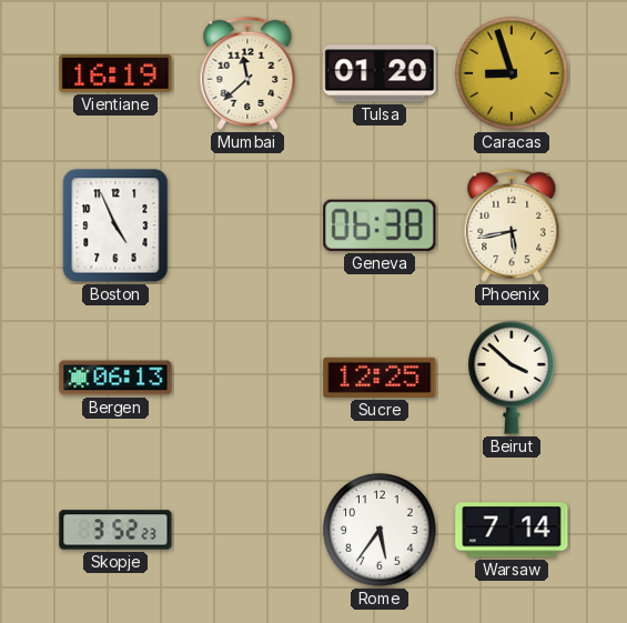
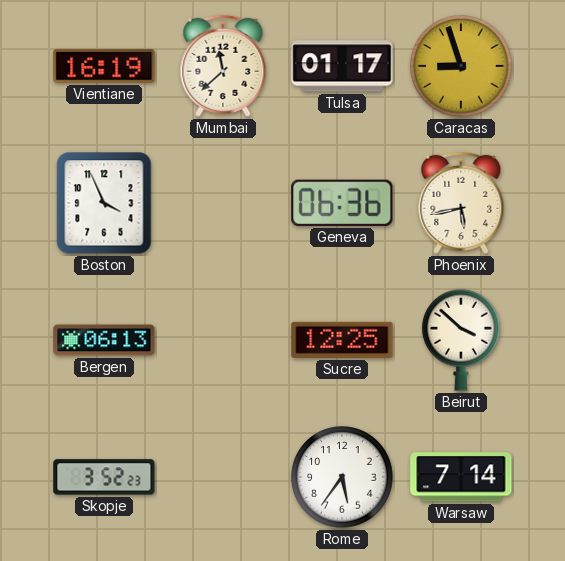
Tulsa: 01:20 -> 01:17 (342, 66)
Boston: 4:56 -> 3:56 (104, 203)
Geneva: 06:38 -> 06:36 (342, 203)
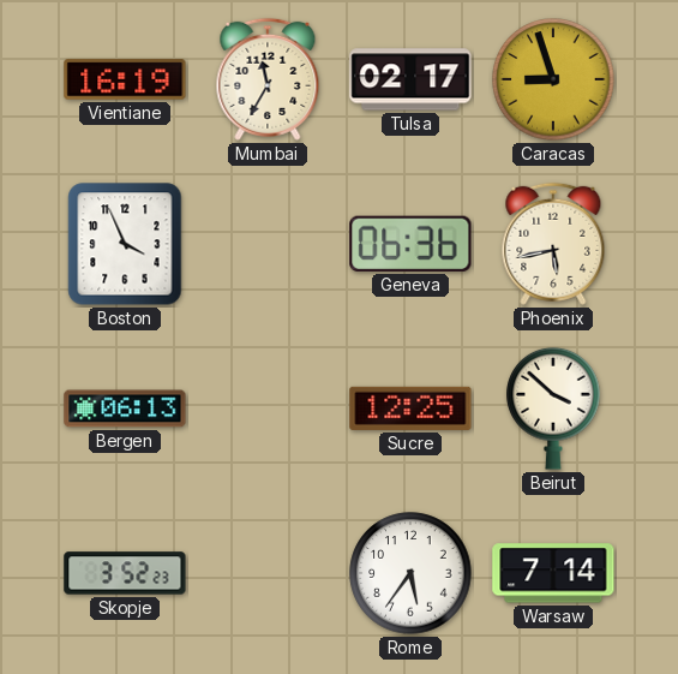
Mumbai: 11:38 -> 11:35 (268, 79)
Tulsa: 01:17 -> 02:17 (410, 79)
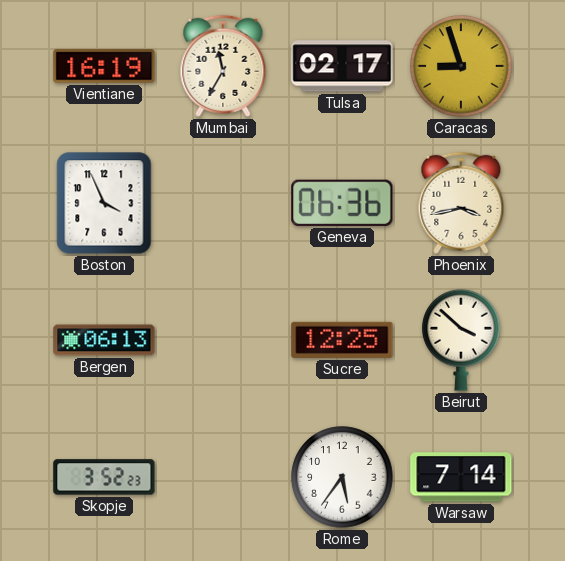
Phoenix: 5:43 -> 3:43 (461, 203)
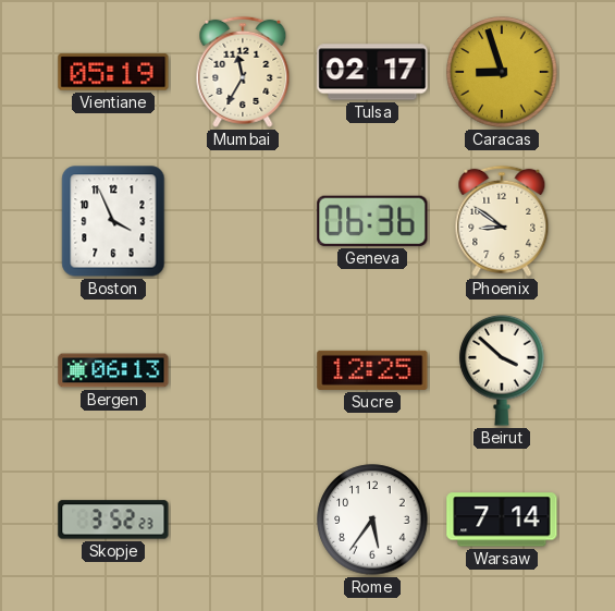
Vientiane: 16:19 -> 05:19 (113, 72)
Phoenix: 3:43 -> 8:51 (502, 221)
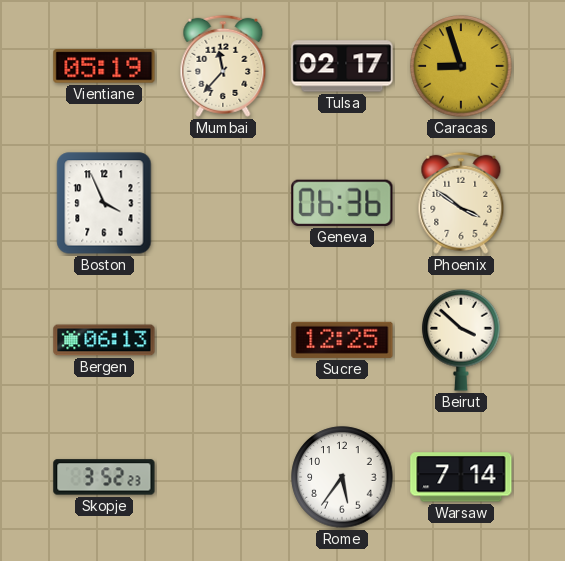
Mumbai: 11:35 -> 11:37 (223, 66)
Phoenix: 8:51 -> 3:51 (461, 203)
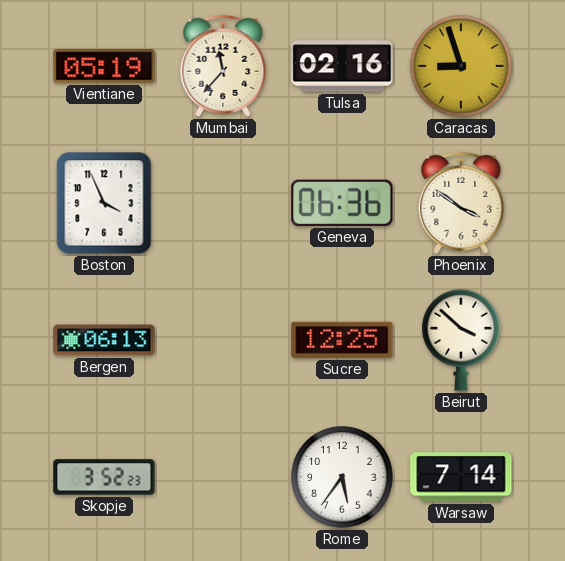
Tulsa: 02:17 -> 02:16 (342, 66)
